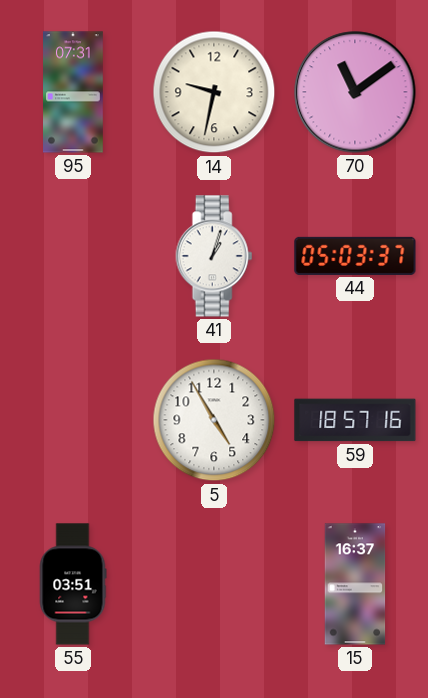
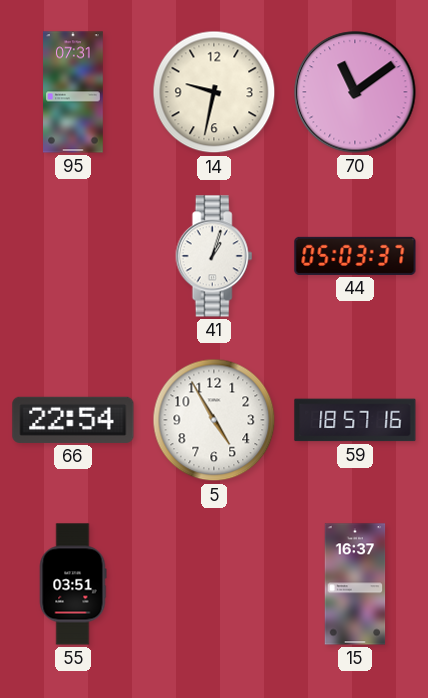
66: none -> 22:54 (73, 420)
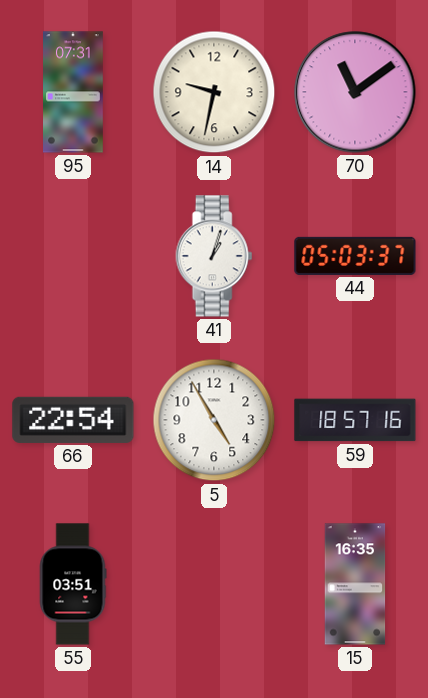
15: 16:37 -> 16:35 (355, 584)
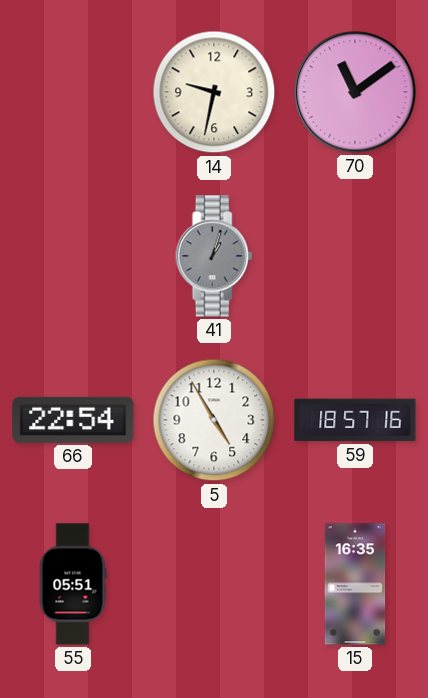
95: 07:31 -> none (74, 92)
41 dial: white -> grey (214, 256)
44: 05:03 -> none (355, 256)
55: 03:51 -> 05:51 (73, 584)
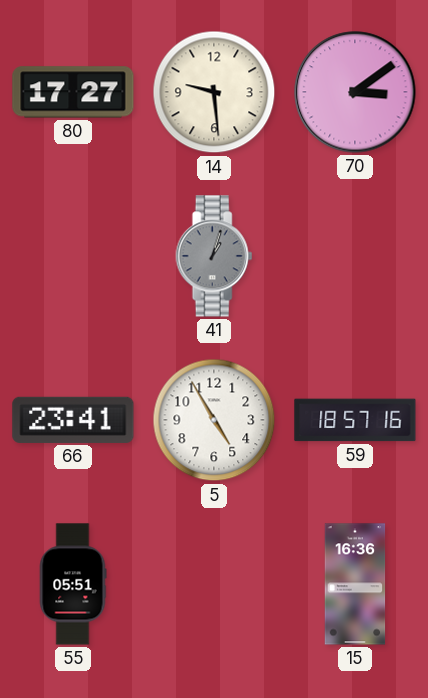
80: none -> 17:27 (73, 92)
14: 9:32 -> 9:29 (214, 92)
70: 11:09 -> 3:09 (355, 92)
66: 22:54 -> 23:41 (73, 420)
15: 16:35 -> 16:36 (355, 584)
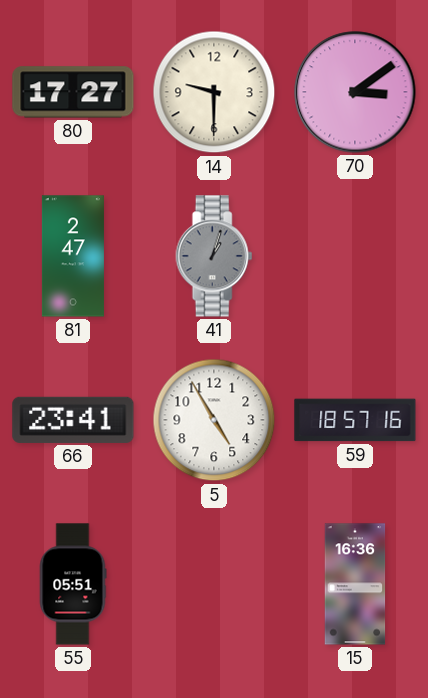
14: 9:29 -> 9:30 (214, 92)
81: none -> 2:47 (73, 256)
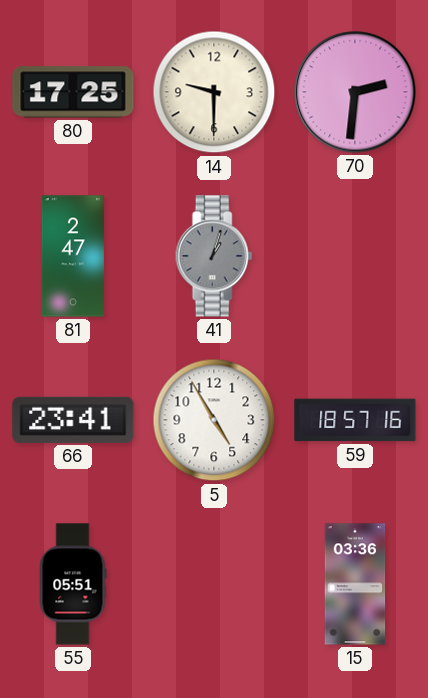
80: 17:27 -> 17:25 (73, 92)
70: 3:09 -> 2:31 (355, 92)
15: 16:36 -> 03:36 (355, 584)
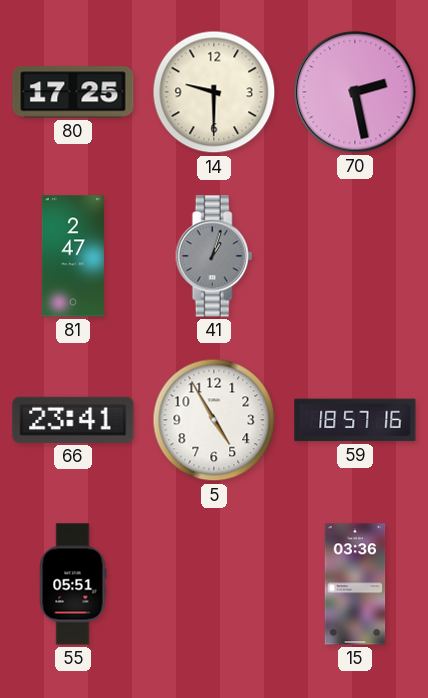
70: 2:31 -> 2:28 (355, 92)
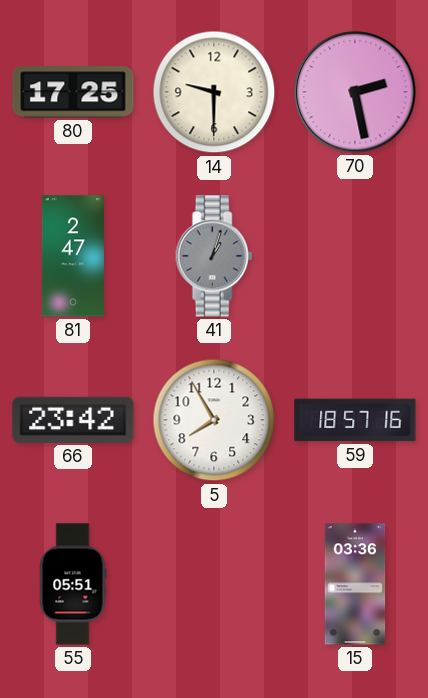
66: 23:41 -> 23:42 (73, 420)
5: 4:55 -> 7:55 (214, 420)
